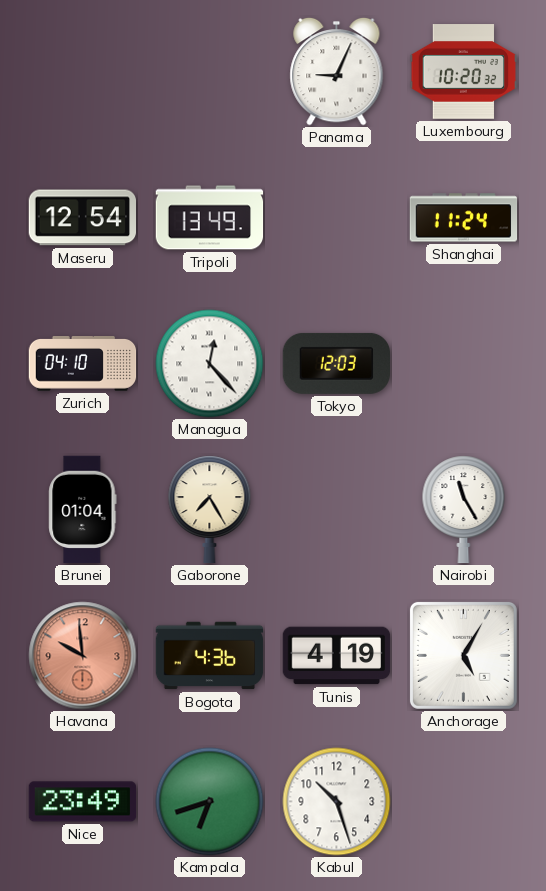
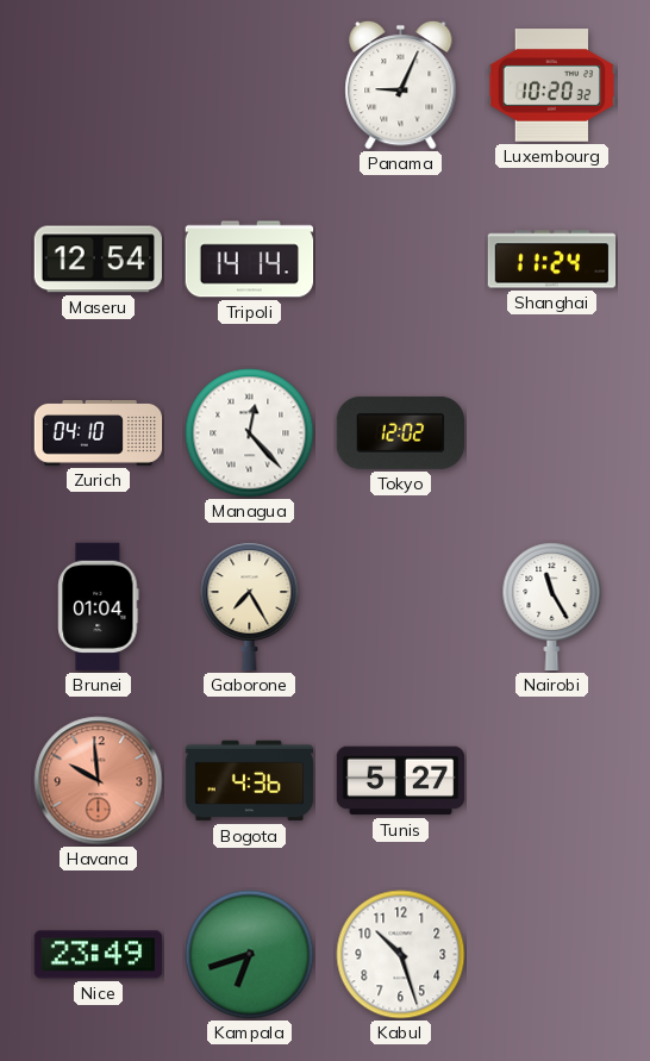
Tripoli: 13:49 -> 14:14 (250, 260)
Tokyo: 12:03 -> 12:02 (400, 432)
Tunis: 4:19 -> 5:27 (401, 781)
Anchorage: 5:05 -> none (463, 655)
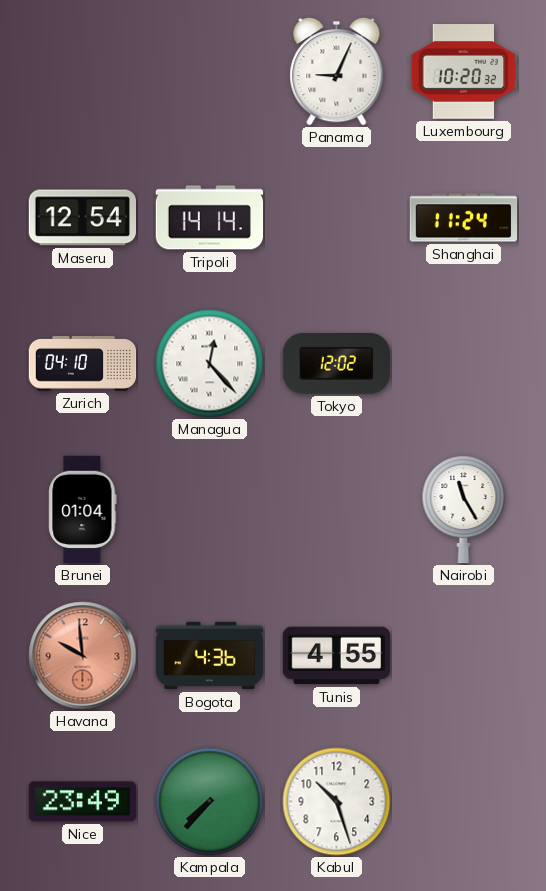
Gaborone: 7:25 -> none (250, 607)
Tunis: 5:27 -> 4:55 (337, 656)
Kampala: 6:42 -> 7:37 (210, 802)
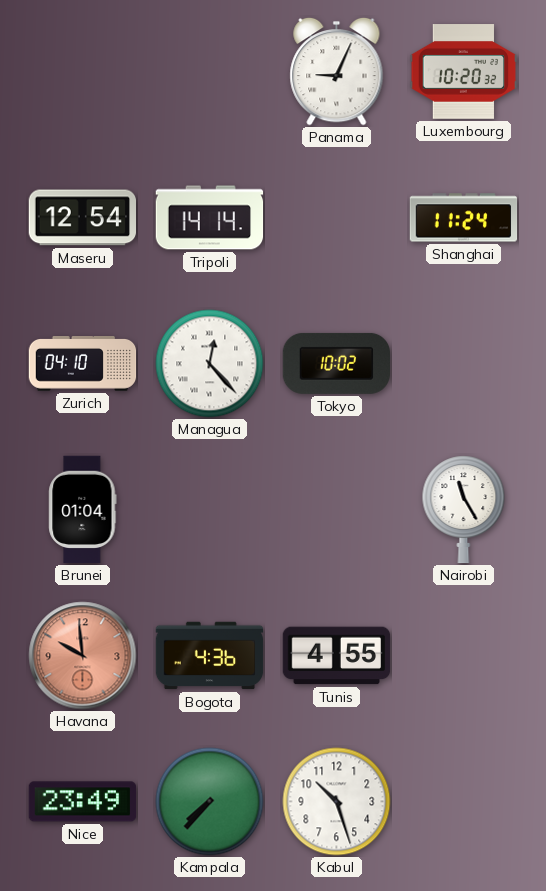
Tokyo: 12:02 -> 10:02 (336, 363)
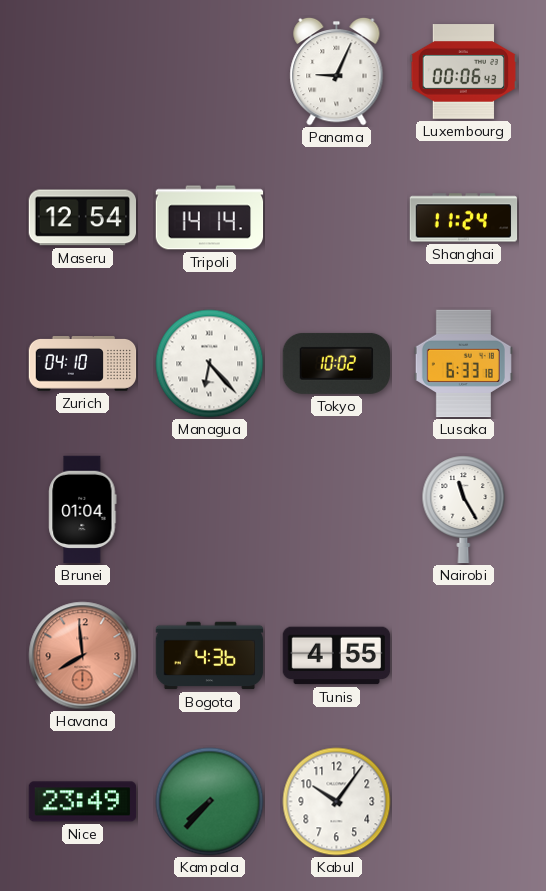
Luxembourg: 10:20 -> 00:06 (464, 72)
Managua: 12:23 -> 6:23 (210, 364)
Lusaka: none -> 6:33 (463, 364)
Havana: 9:59 -> 7:59 (83, 656)
Kabul: 10:27 -> 10:06 (337, 802)
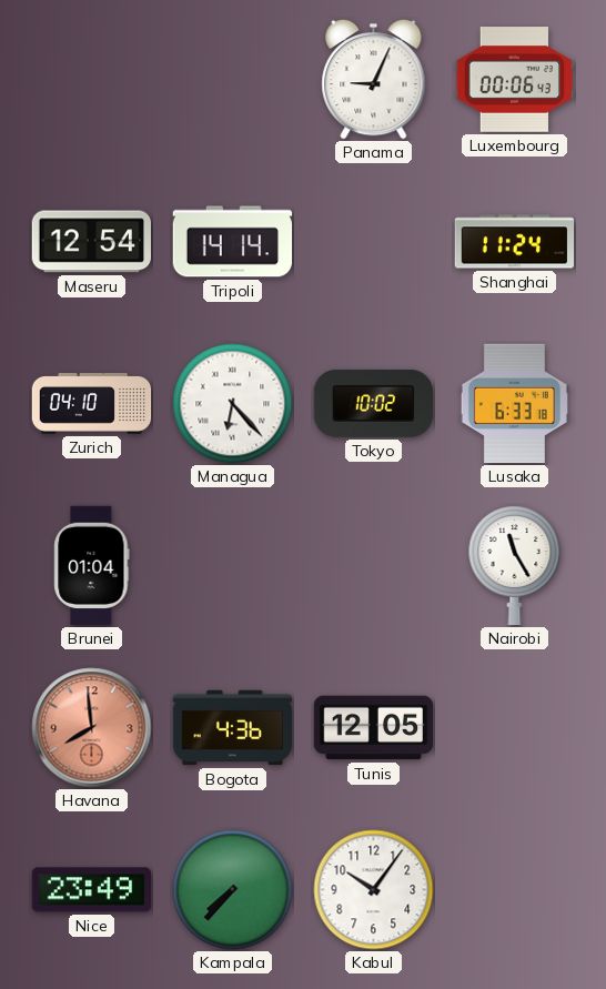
Tunis: 4:55 -> 12:05 (374, 728)
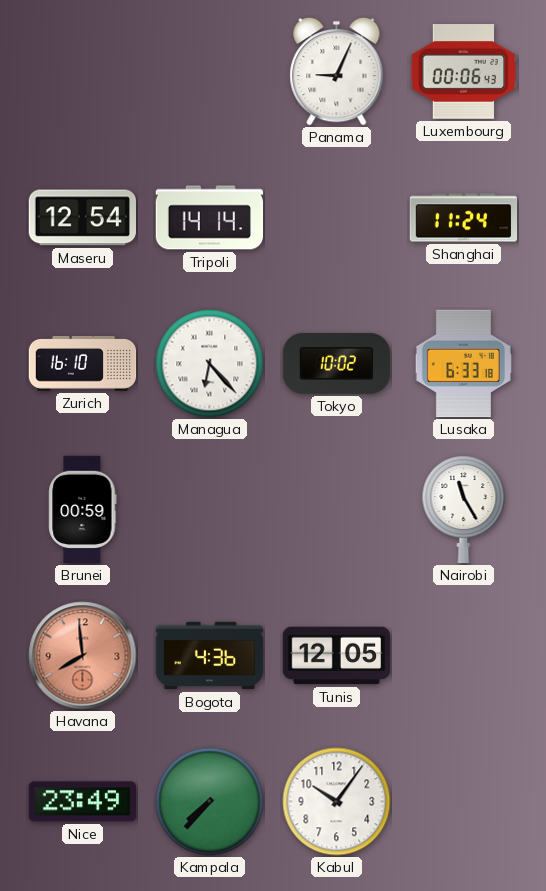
Zurich: 04:10 -> 16:10 (83, 364)
Brunei: 01:04 -> 00:59 (83, 510)
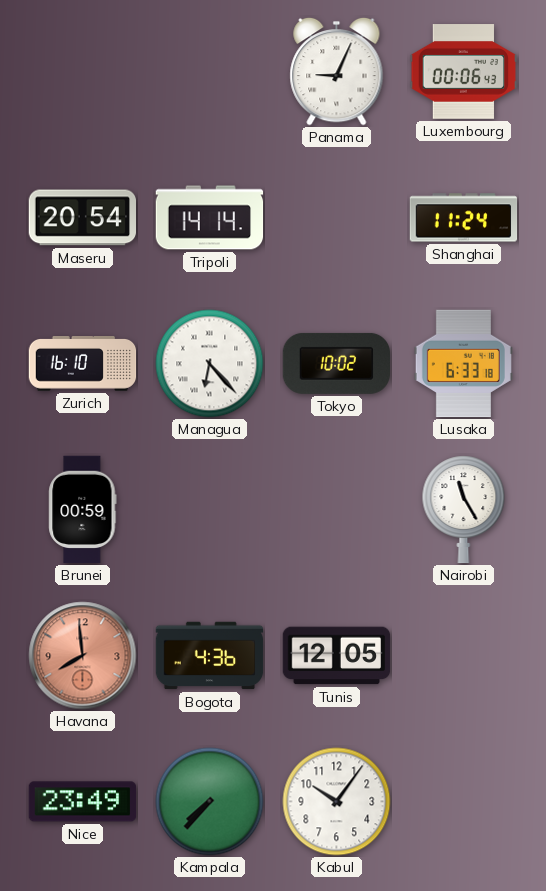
Maseru: 12:54 -> 20:54 (82, 218)
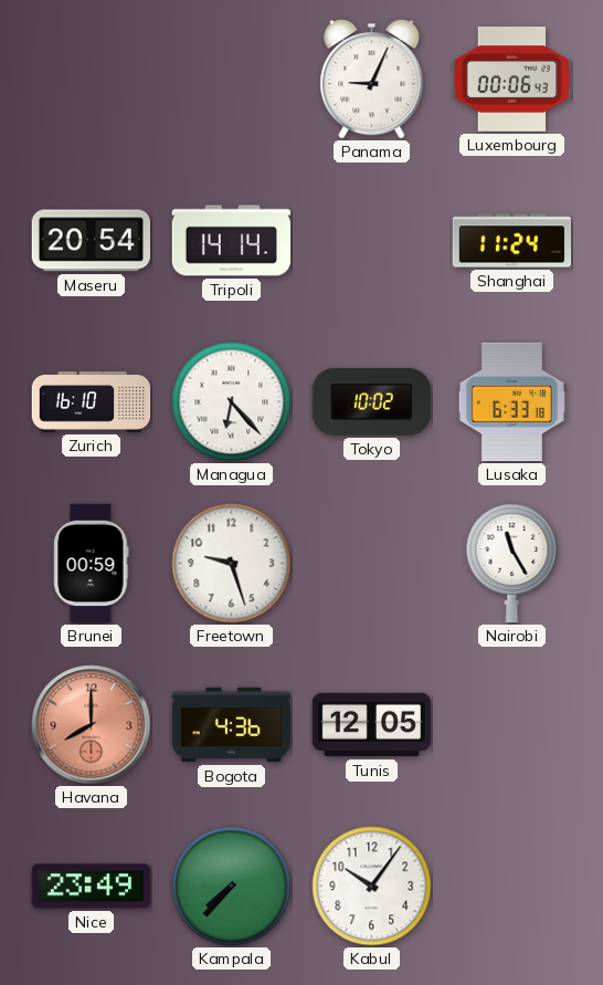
Freetown: none -> 9:27 (232, 564)
Havana: 7:59 -> 8:00 (92, 725)
